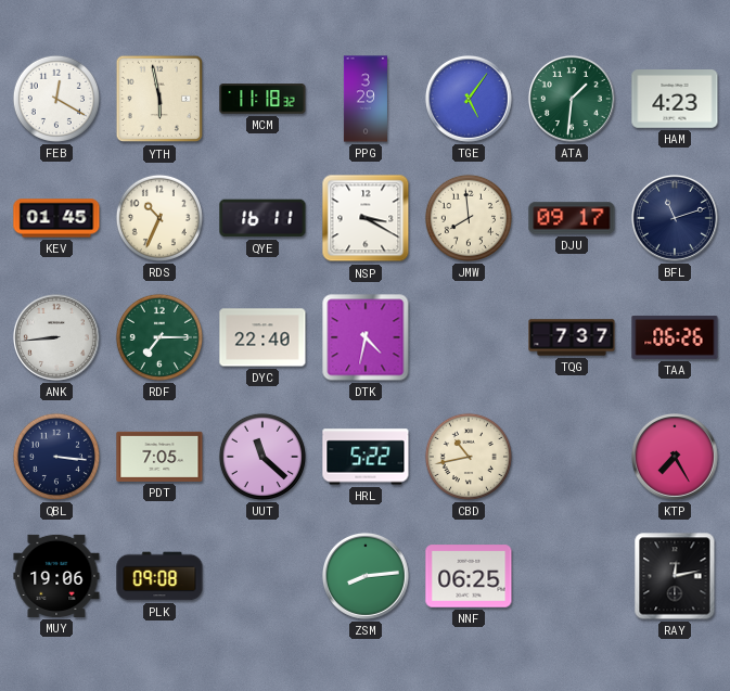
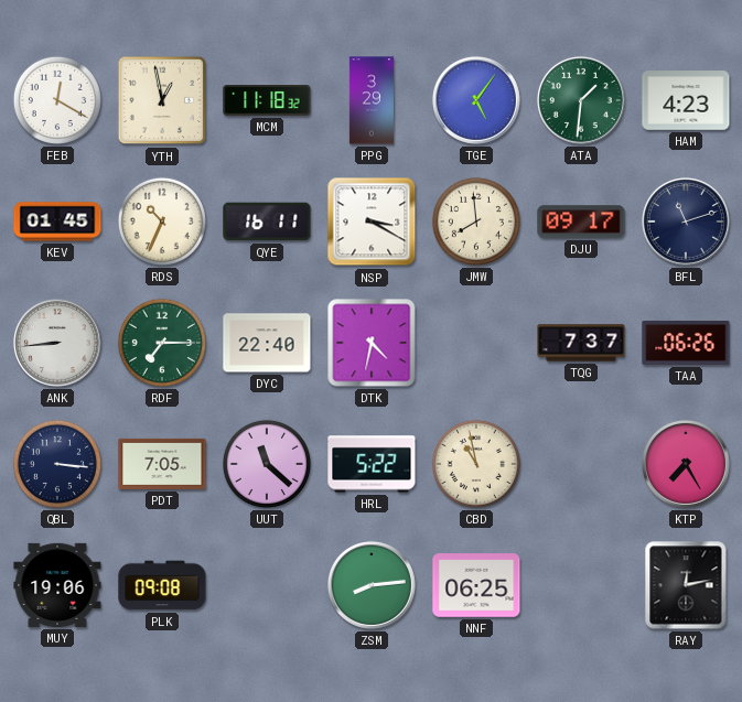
YTH: 5:58 -> 12:58 (162, 100)
CBD: 10:43 -> 10:58 (476, 464)
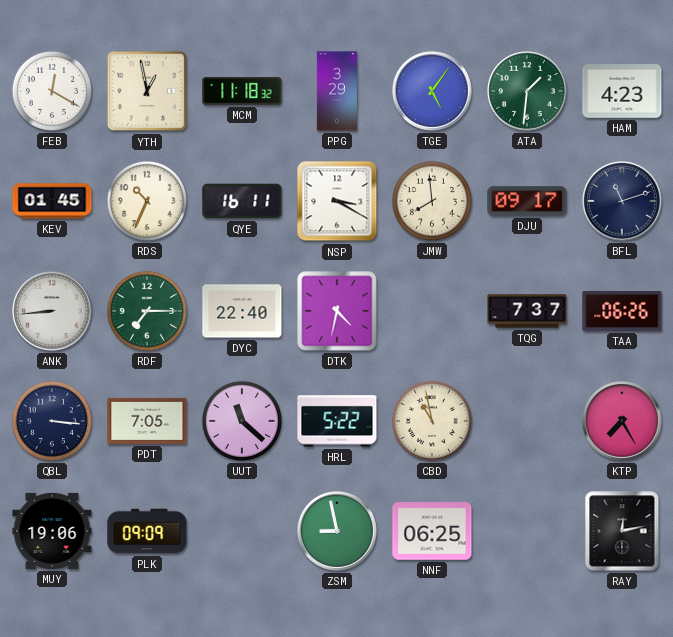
PLK: 09:08 -> 09:09 (147, 531)
ZSM: 8:14 -> 8:58 (337, 531)
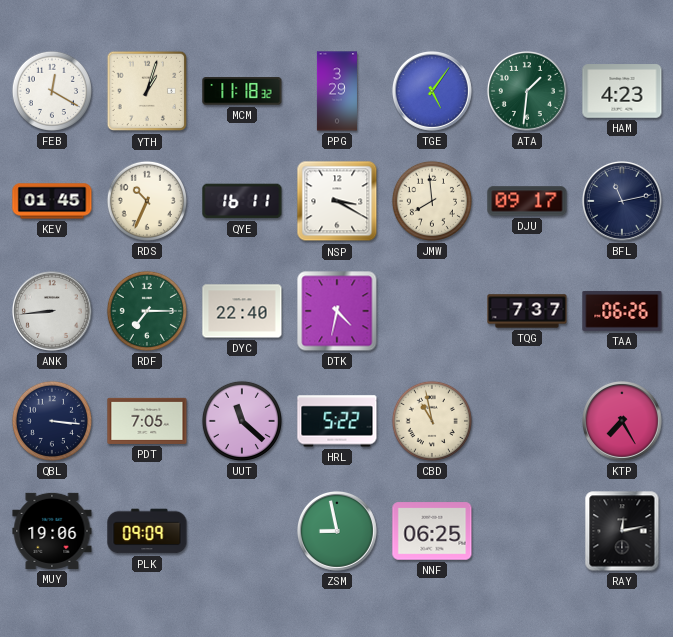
YTH: 12:58 -> 1:03 (147, 91)
BFL: 11:12 -> 11:13 (622, 201)
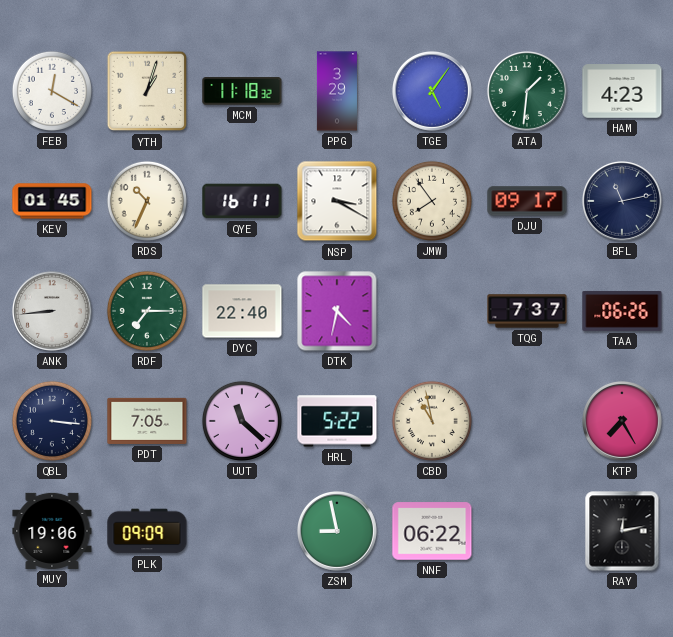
JMW: 7:59 -> 7:54 (432, 201)
NNF: 06:25 -> 06:22 (432, 531)
